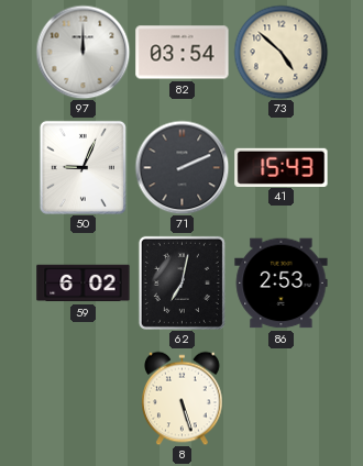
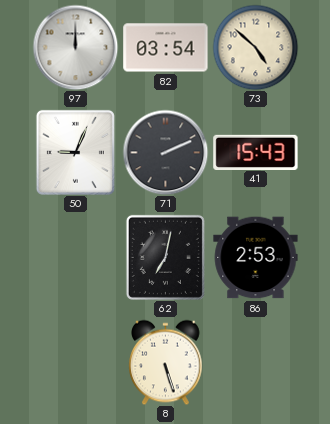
59: 6:02 -> none (84, 284)
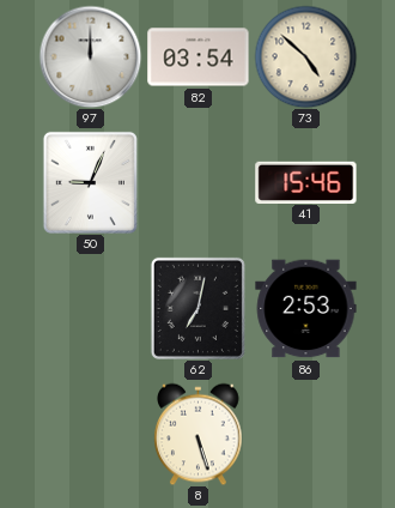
71: 2:11 -> none (165, 152)
41: 15:43 -> 15:46 (306, 182)
